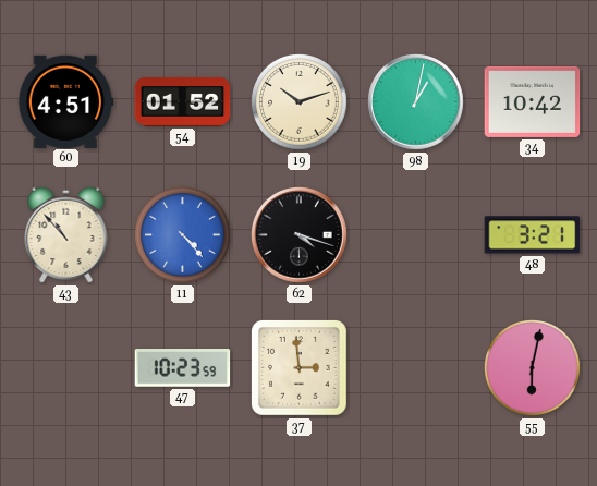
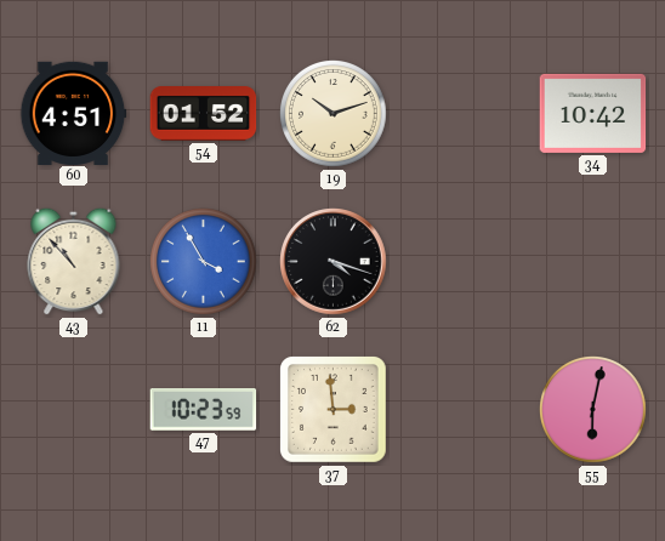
98: 1:02 -> none (416, 102)
11: 4:23 -> 3:55 (204, 262)
48: 3:21 -> none (533, 235)
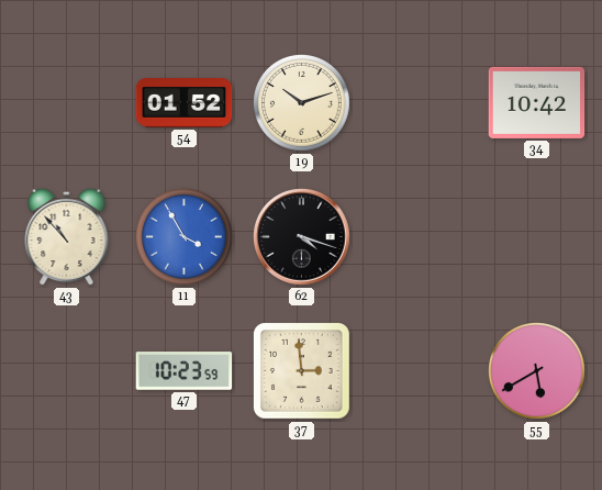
60: 4:51 -> none (73, 113)
55: 6:02 -> 5:40 (537, 371)
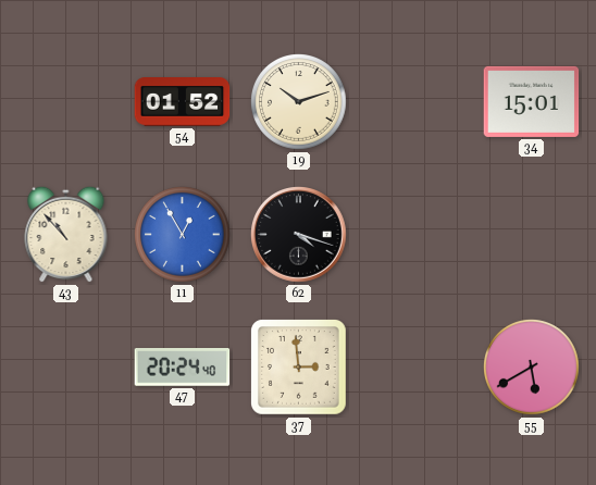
34: 10:42 -> 15:01 (532, 101)
11: 3:55 -> 12:55 (183, 235)
47: 10:23 -> 20:24 (183, 368)
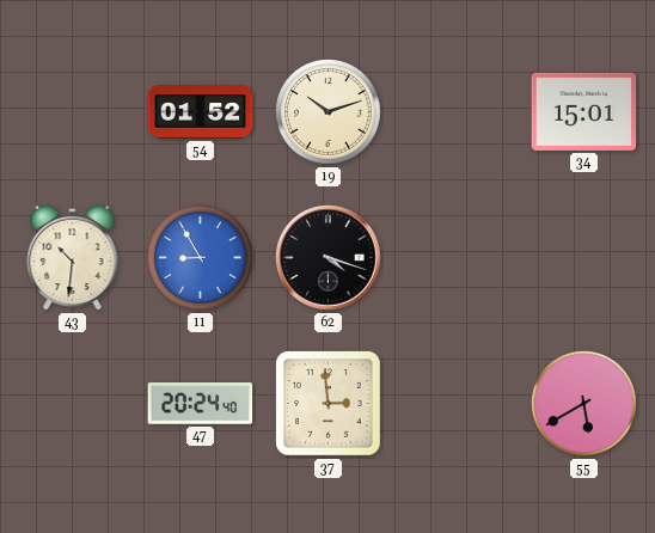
43: 10:53 -> 10:31 (73, 257)
11: 12:55 -> 8:55 (201, 258)
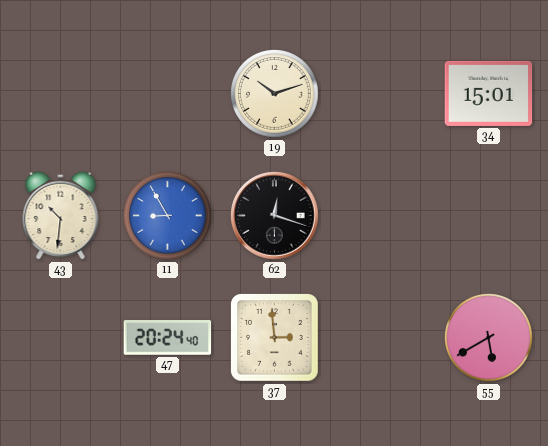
54: 01:52 -> none (201, 112)
62: 4:18 -> 12:18 (275, 216)
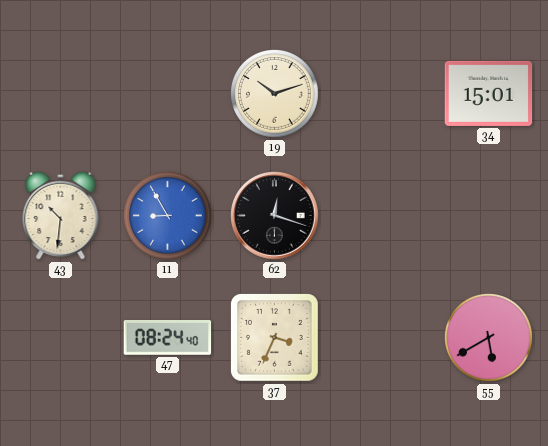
47: 20:24 -> 08:24 (168, 338)
37: 2:59 -> 3:34 (275, 338)
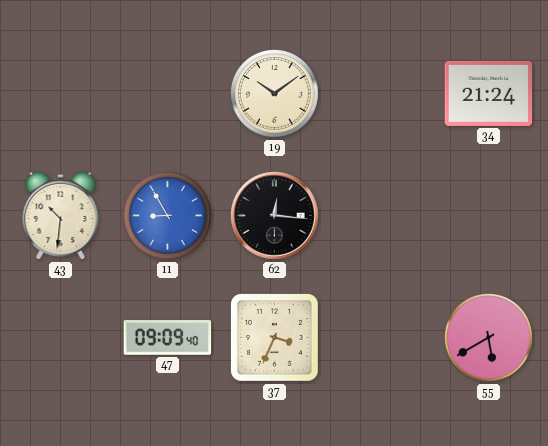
19: 10:12 -> 10:09 (275, 94)
34: 15:01 -> 21:24 (489, 93)
62: 12:18 -> 12:16 (275, 216)
47: 08:24 -> 09:09 (168, 338)
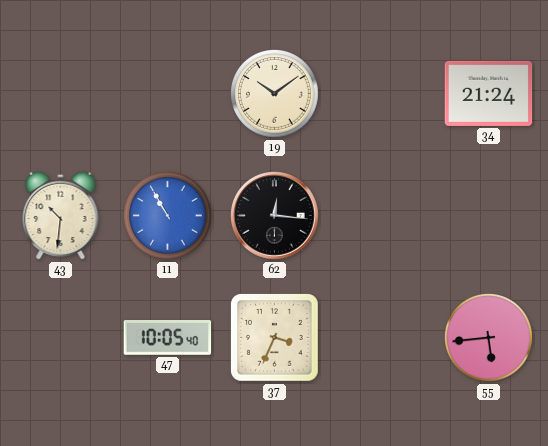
11: 8:55 -> 10:55 (168, 216)
47: 09:09 -> 10:05 (168, 338)
55: 5:40 -> 5:44 (489, 338)
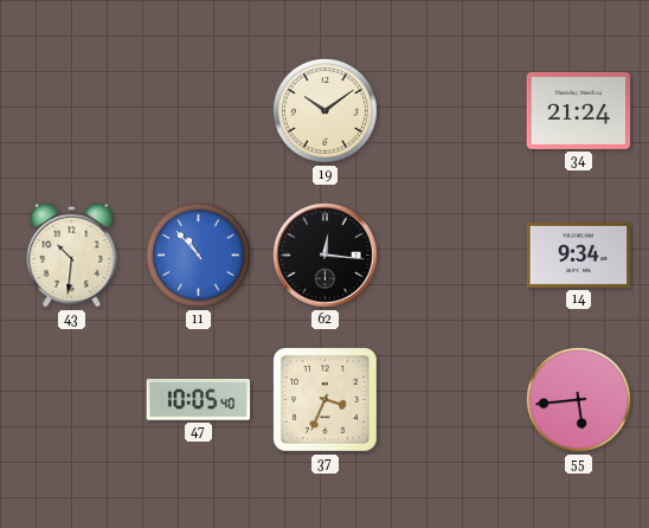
11: 10:55 -> 10:53 (199, 256)
14: none -> 9:34 (579, 255)
